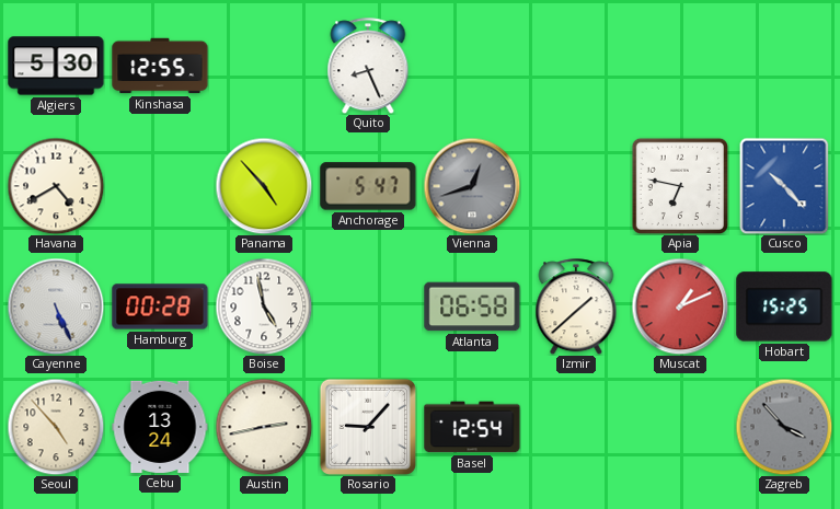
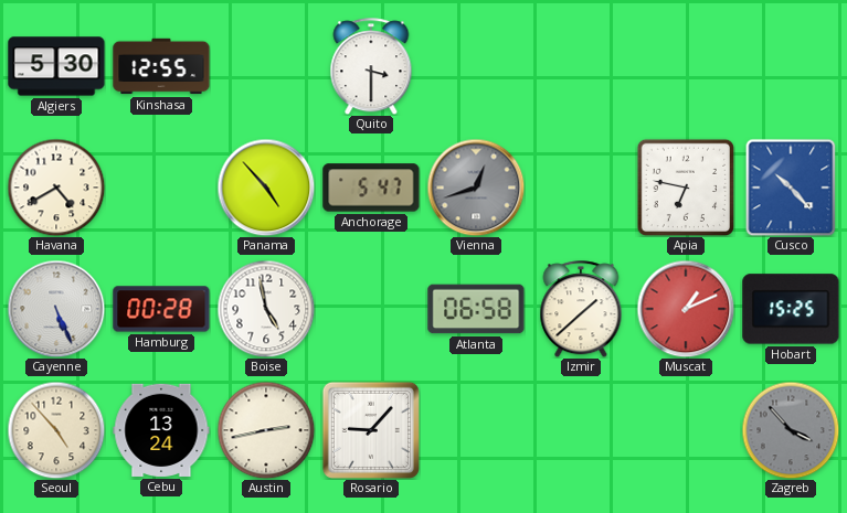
Quito: 8:26 -> 3:30 (371, 66)
Basel: 12:54 -> none (472, 427)
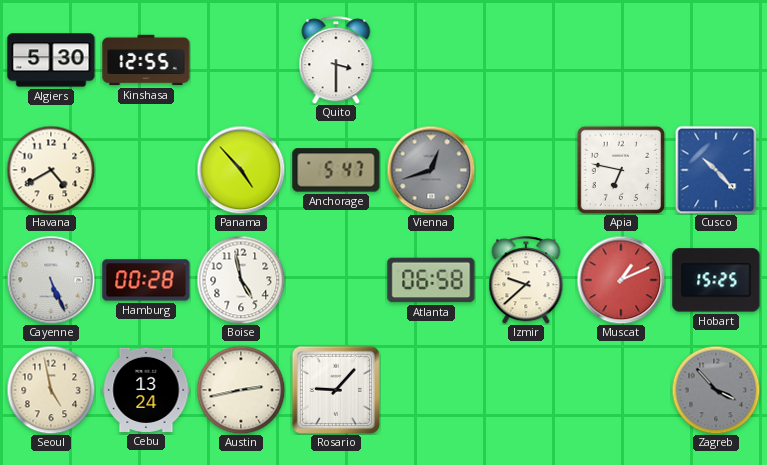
Izmir: 1:38 -> 9:38 (526, 280)
Seoul: 4:53 -> 4:58 (51, 390)
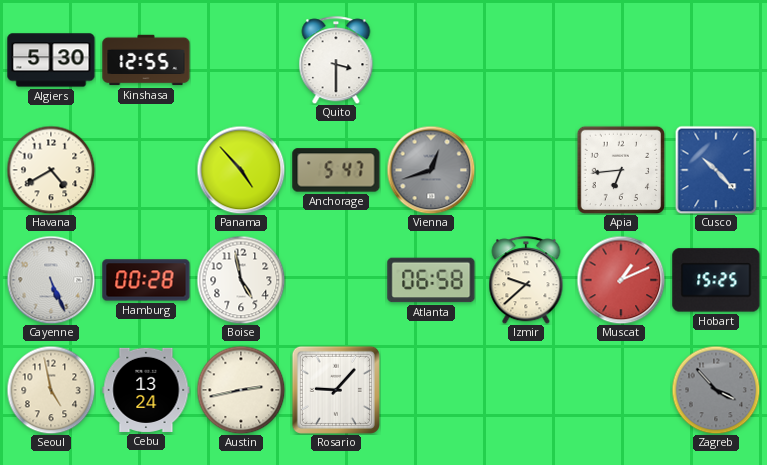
Apia: 6:47 -> 6:44 (620, 169)
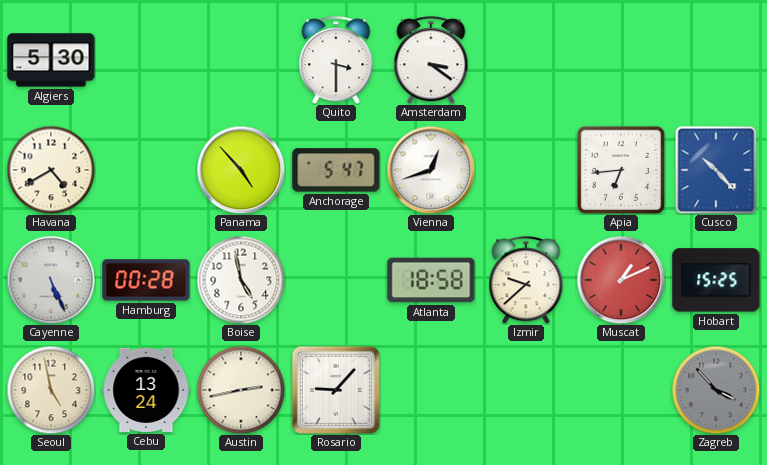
Kinshasa: 12:55 -> none (146, 60)
Amsterdam: none -> 3:21 (431, 60)
Vienna dial: grey -> white (431, 170)
Atlanta: 06:58 -> 18:58 (431, 280)
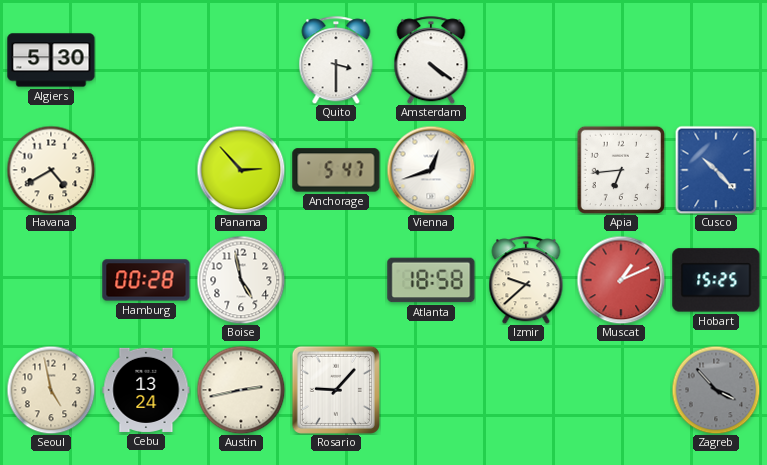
Amsterdam: 3:21 -> 4:21 (431, 60)
Panama: 4:53 -> 2:53 (241, 170)
Cayenne: 5:26 -> none (51, 280)
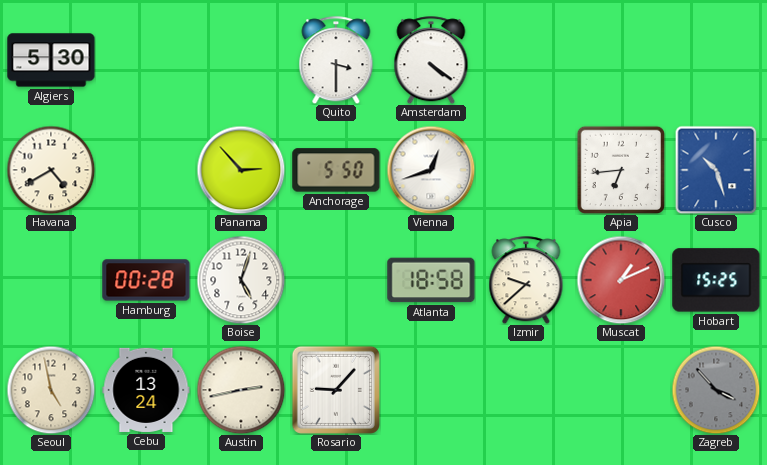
Anchorage: 5:47 -> 5:50 (336, 170)
Cusco: 10:23 -> 10:27 (716, 170)
Boise: 4:58 -> 5:03 (241, 280)
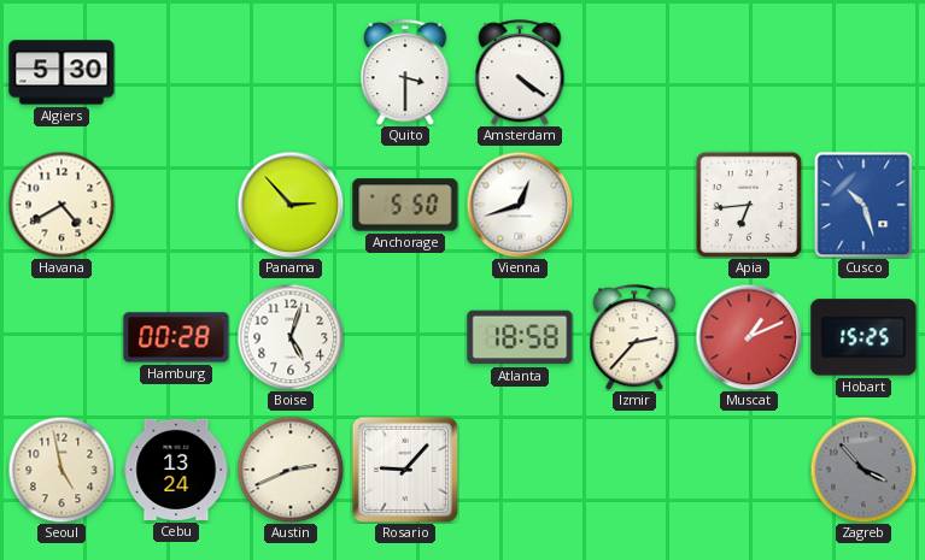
Izmir: 9:38 -> 2:37 (634, 337)
Austin: 2:43 -> 2:41 (291, 470)
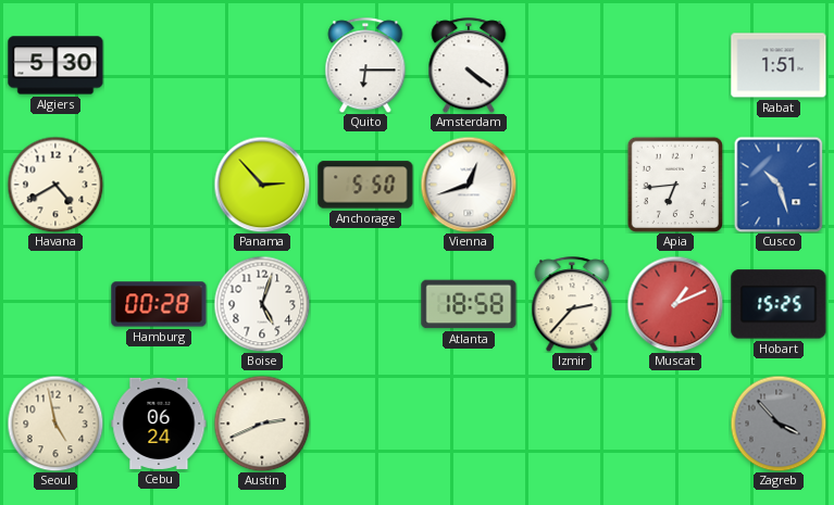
Quito: 3:30 -> 6:15 (365, 65)
Rabat: none -> 1:51 (779, 65)
Cebu: 13:24 -> 06:24 (159, 424)
Rosario: 9:07 -> none (405, 470)
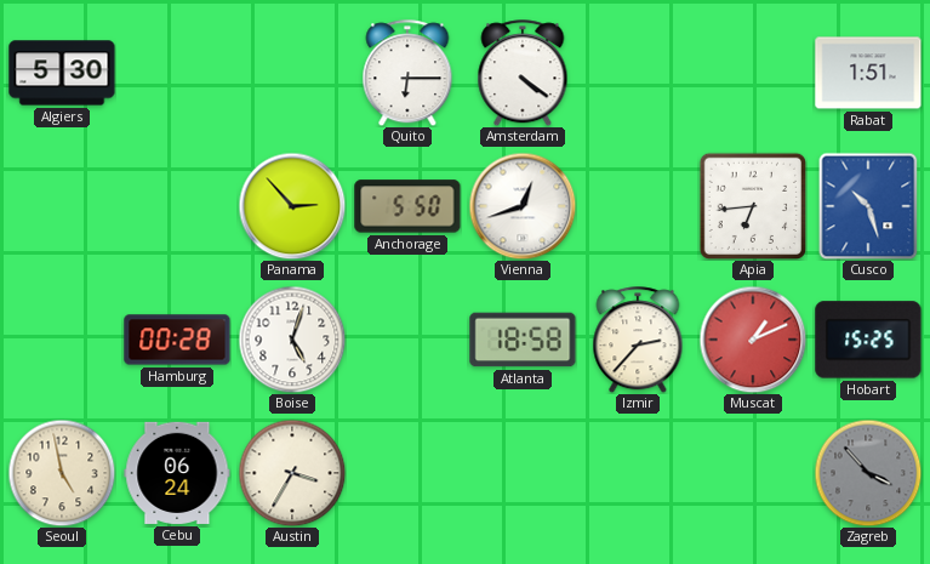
Havana: 4:40 -> none (55, 185)
Austin: 2:41 -> 3:35 (292, 473)
